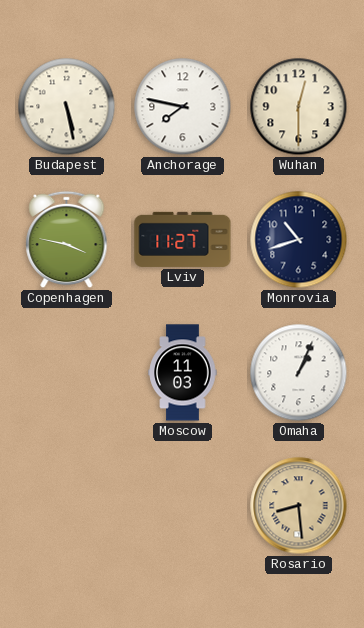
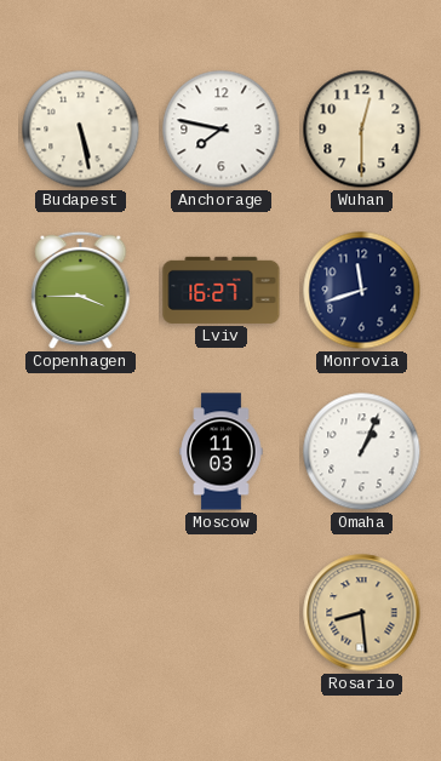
Copenhagen: 3:47 -> 3:45 (81, 291)
Lviv: 11:27 -> 16:27 (222, 290)
Monrovia: 10:42 -> 11:42 (362, 291)
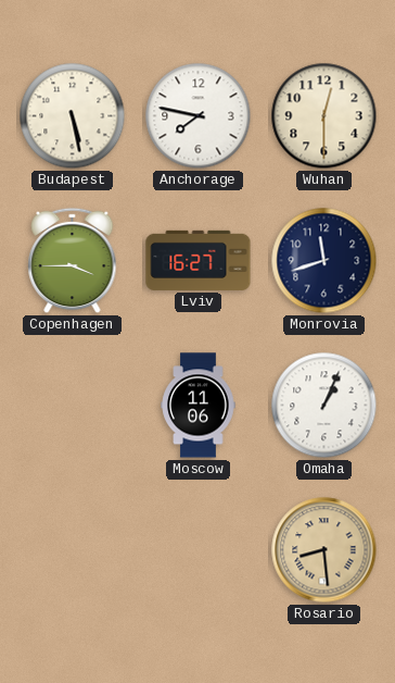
Moscow: 11:03 -> 11:06 (199, 406)
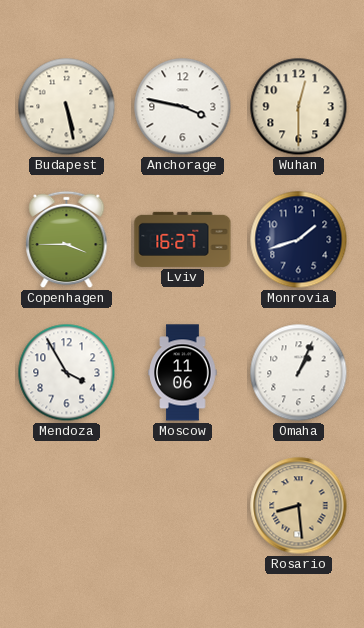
Anchorage: 7:47 -> 3:47 (183, 107)
Monrovia: 11:42 -> 1:42 (299, 240)
Mendoza: none -> 3:55 (67, 373)
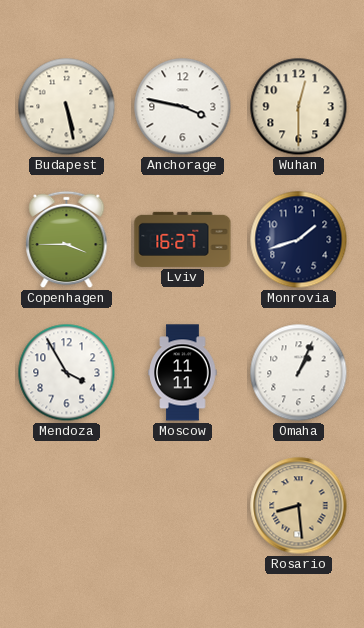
Moscow: 11:06 -> 11:11 (183, 373)
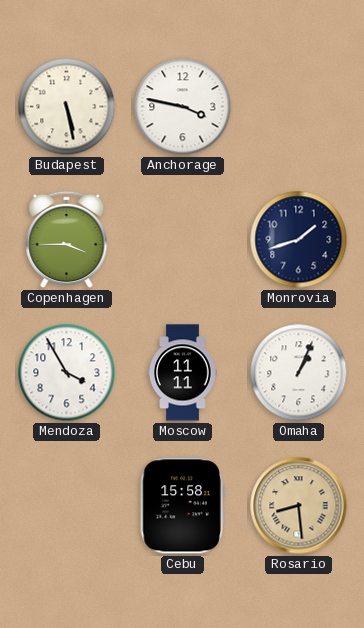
Wuhan: 12:30 -> none (299, 107)
Lviv: 16:27 -> none (183, 239)
Cebu: none -> 15:58 (182, 506)
